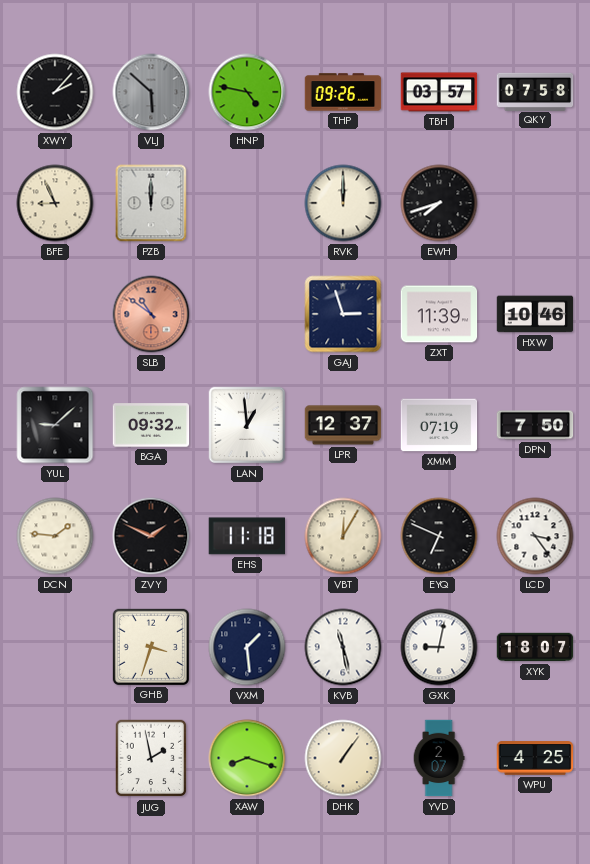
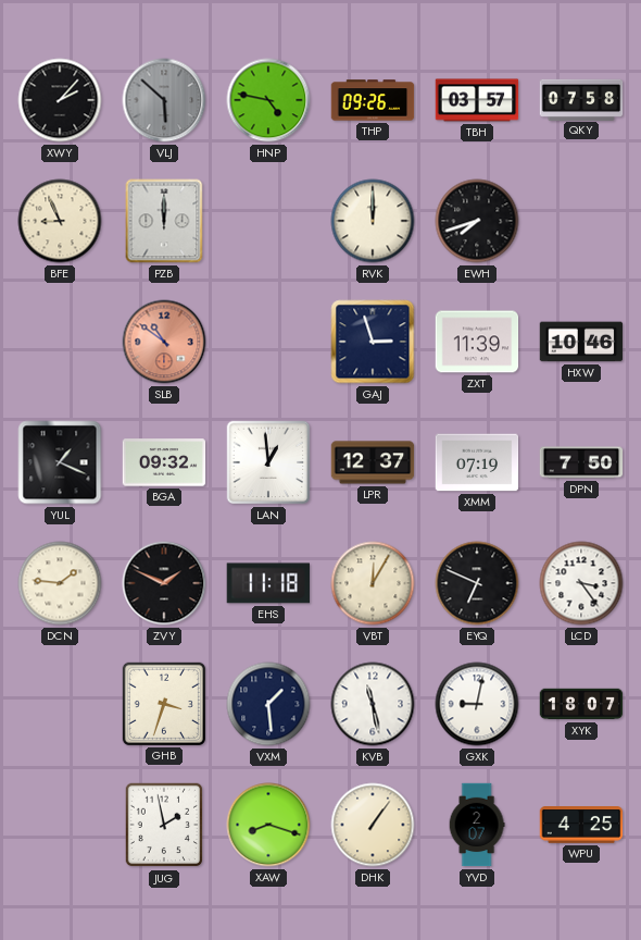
YUL: 9:08 -> 1:19 (60, 462)
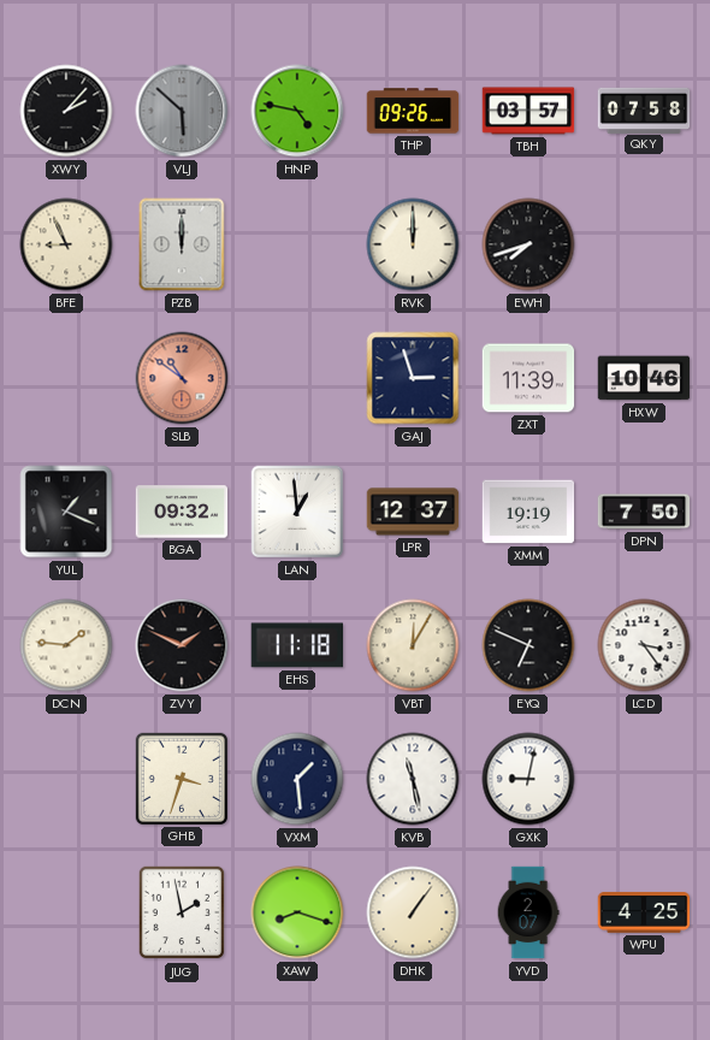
XMM: 07:19 -> 19:19 (528, 512)
XYK: 18:07 -> none (581, 704)
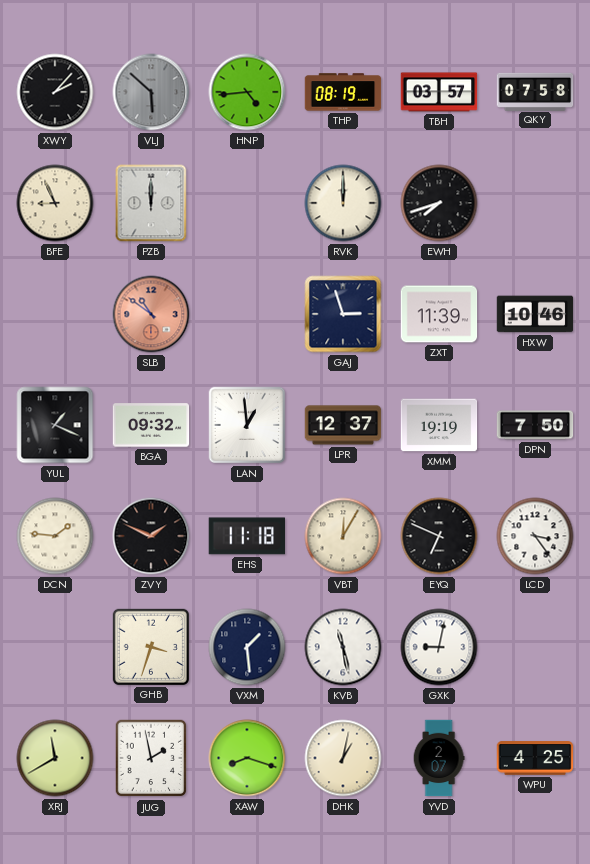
HNP: 4:47 -> 4:44 (247, 92)
THP: 09:26 -> 08:19 (343, 92)
XRJ: none -> 11:40 (55, 758)
DHK: 1:06 -> 1:02 (343, 758)
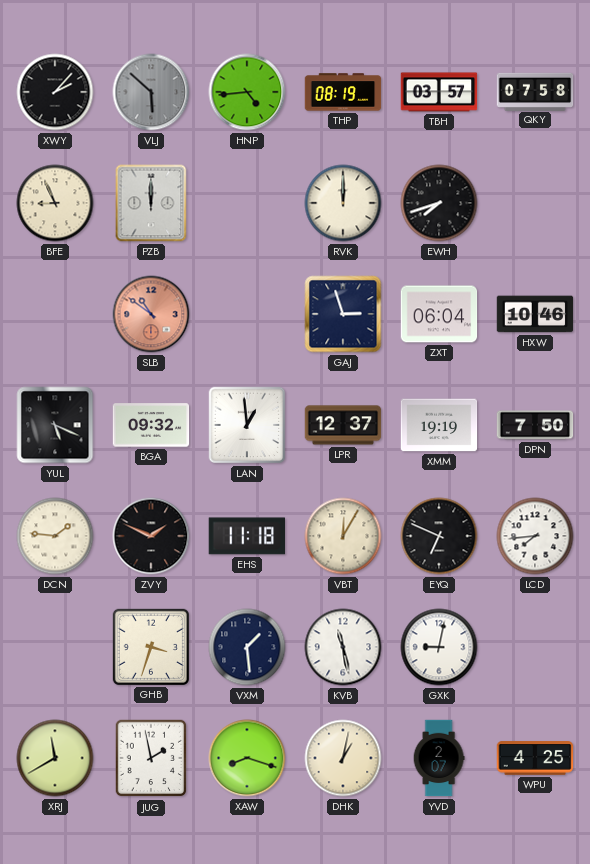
ZXT: 11:39 -> 06:04 (439, 314)
YUL: 1:19 -> 5:19 (55, 425)
LCD: 3:24 -> 7:44 (535, 536)
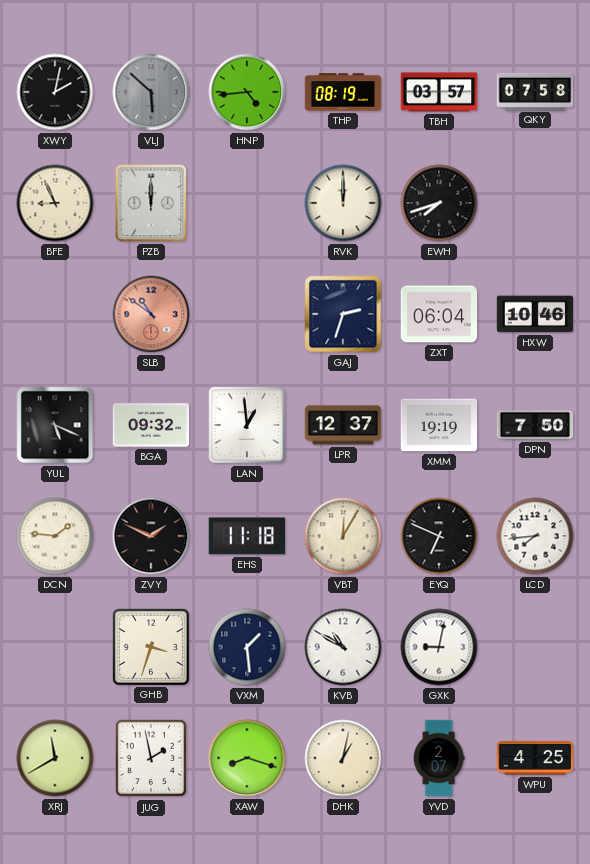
XWY: 2:07 -> 2:02 (55, 92)
GAJ: 2:57 -> 2:33 (343, 314)
KVB: 11:28 -> 10:50 (343, 647)
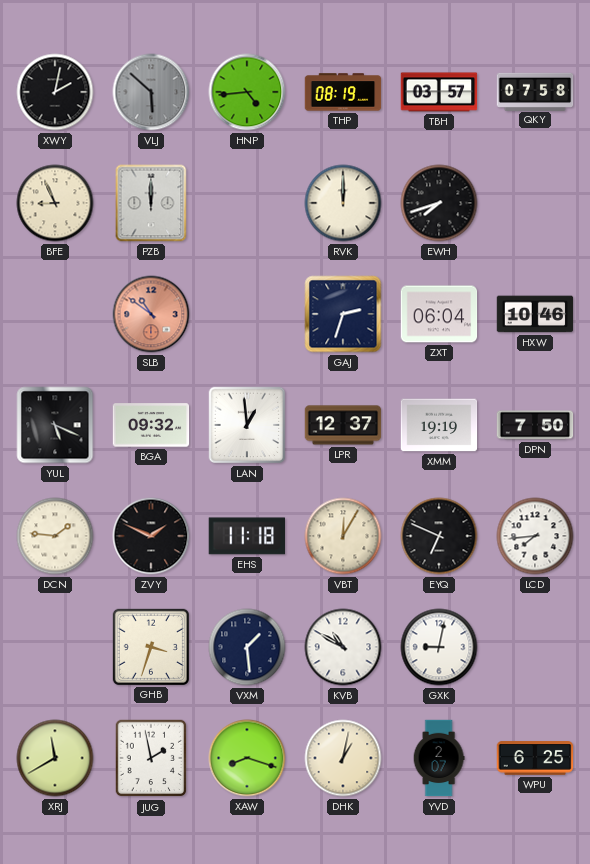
WPU: 4:25 -> 6:25 (535, 758)
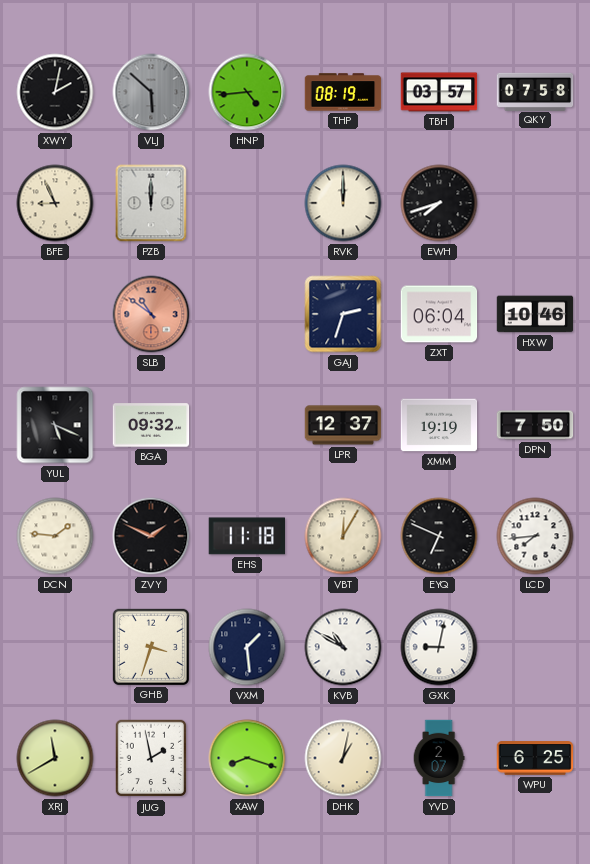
LAN: 12:59 -> none (247, 425)
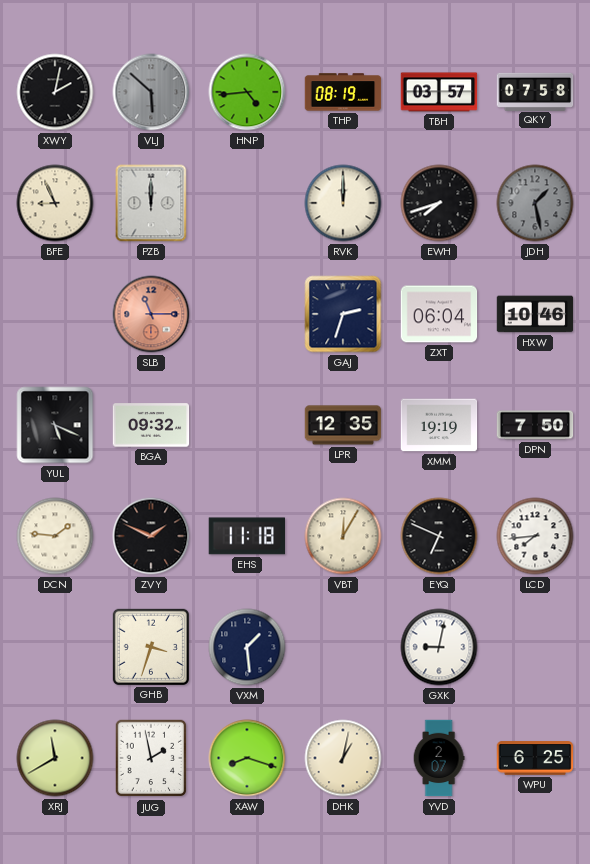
JDH: none -> 1:28 (535, 203)
SLB: 10:51 -> 11:15 (151, 314)
LPR: 12:37 -> 12:35 (343, 425)
KVB: 10:50 -> none (343, 647)
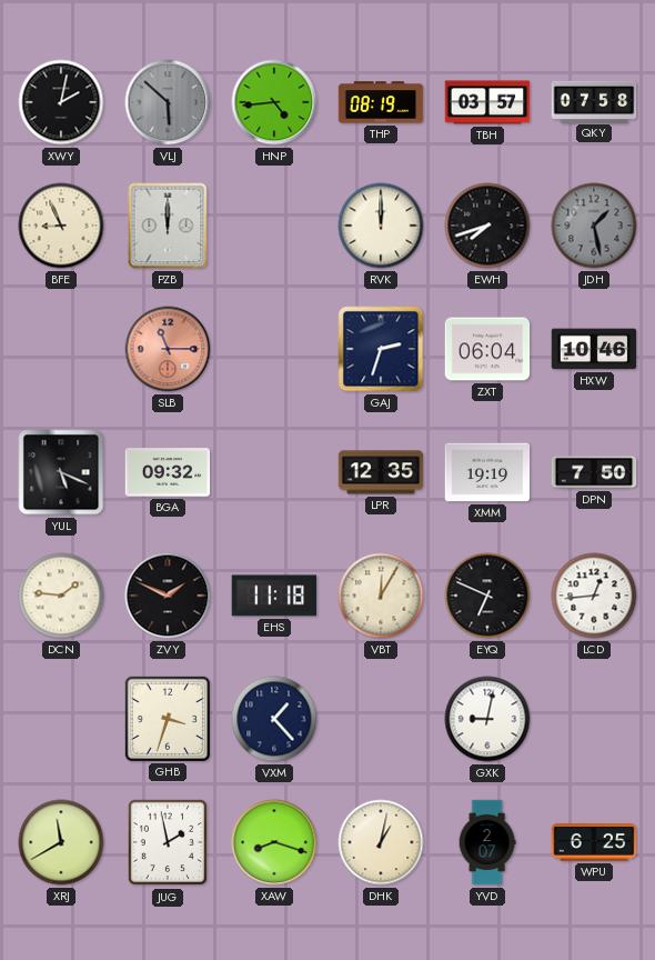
LCD: 7:44 -> 12:44 (594, 596)
VXM: 1:29 -> 1:23 (274, 719)
